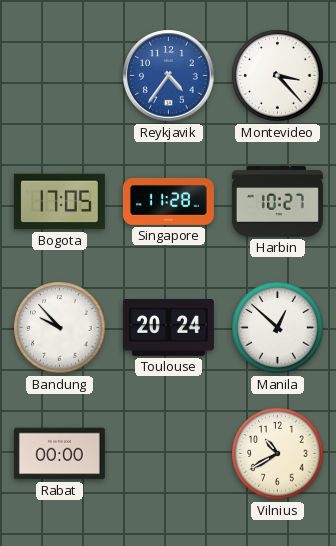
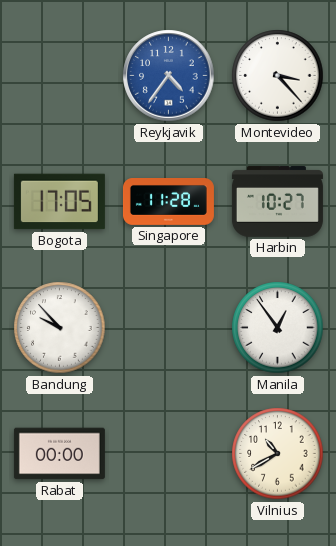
Toulouse: 20:24 -> none (168, 328)
Manila: 12:52 -> 12:54 (278, 328)
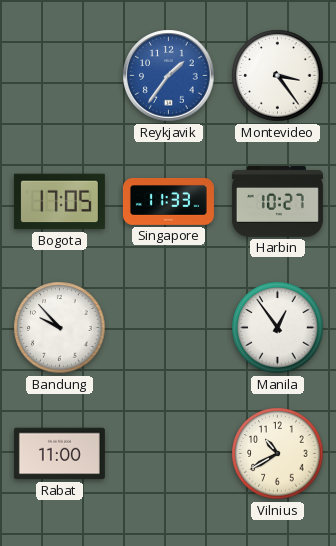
Reykjavik: 4:36 -> 1:36 (169, 76)
Montevideo: 3:23 -> 3:24 (278, 76)
Singapore: 11:28 -> 11:33 (168, 202)
Rabat: 00:00 -> 11:00 (59, 454)
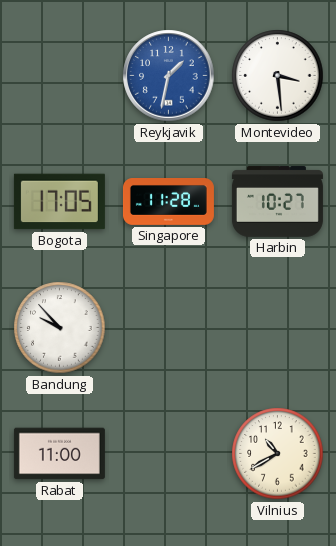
Reykjavik: 1:36 -> 1:32 (169, 76)
Montevideo: 3:24 -> 3:29 (278, 76)
Singapore: 11:33 -> 11:28 (168, 202)
Manila: 12:54 -> none (278, 328)
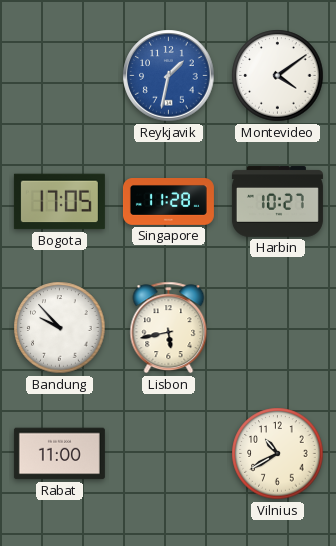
Montevideo: 3:29 -> 4:09 (278, 76)
Lisbon: none -> 5:43 (169, 328)
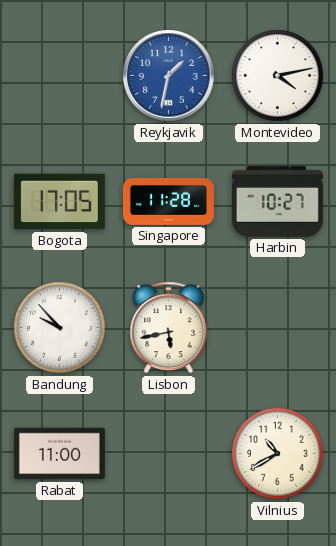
Montevideo: 4:09 -> 4:13 (278, 76)
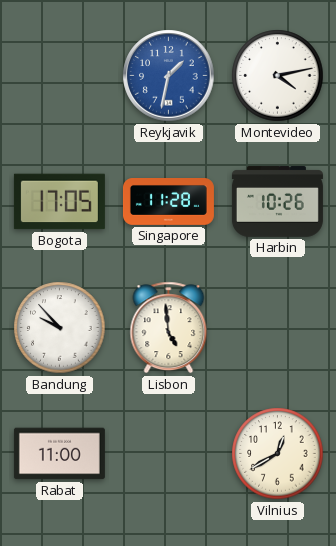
Harbin: 10:27 -> 10:26 (277, 202)
Lisbon: 5:43 -> 4:59 (169, 328)
Vilnius: 10:40 -> 12:40 (278, 454)
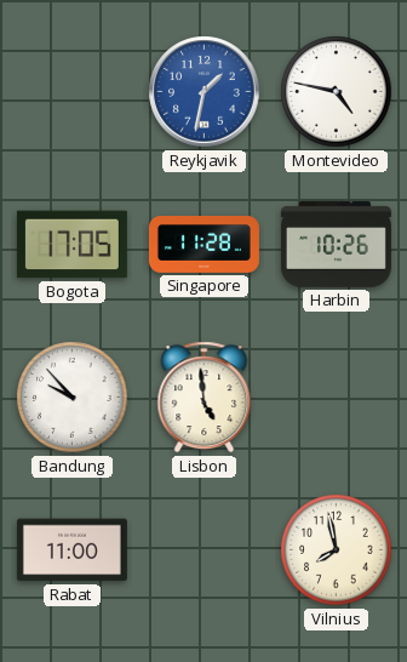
Montevideo: 4:13 -> 4:47 (337, 92)
Vilnius: 12:40 -> 7:58 (337, 550)
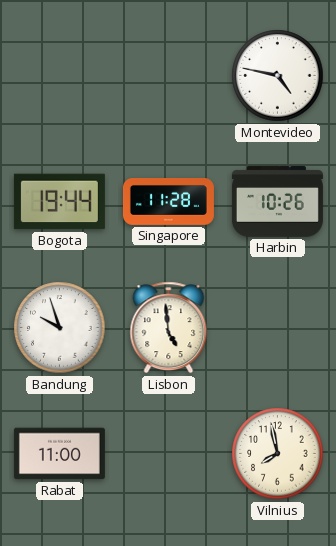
Reykjavik: 1:32 -> none (205, 92)
Bogota: 17:05 -> 19:44 (59, 202)
Bandung: 9:53 -> 9:57 (60, 328)
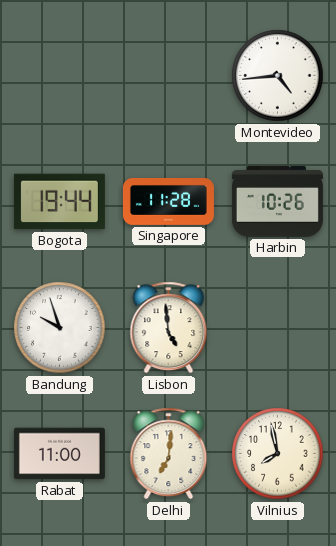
Montevideo: 4:47 -> 4:44 (278, 76)
Delhi: none -> 7:01 (169, 454)
